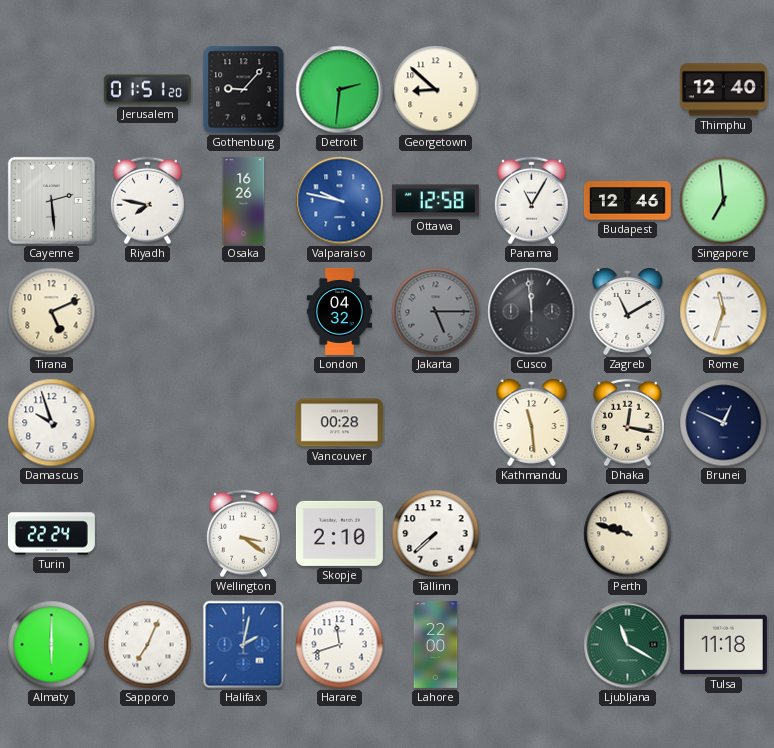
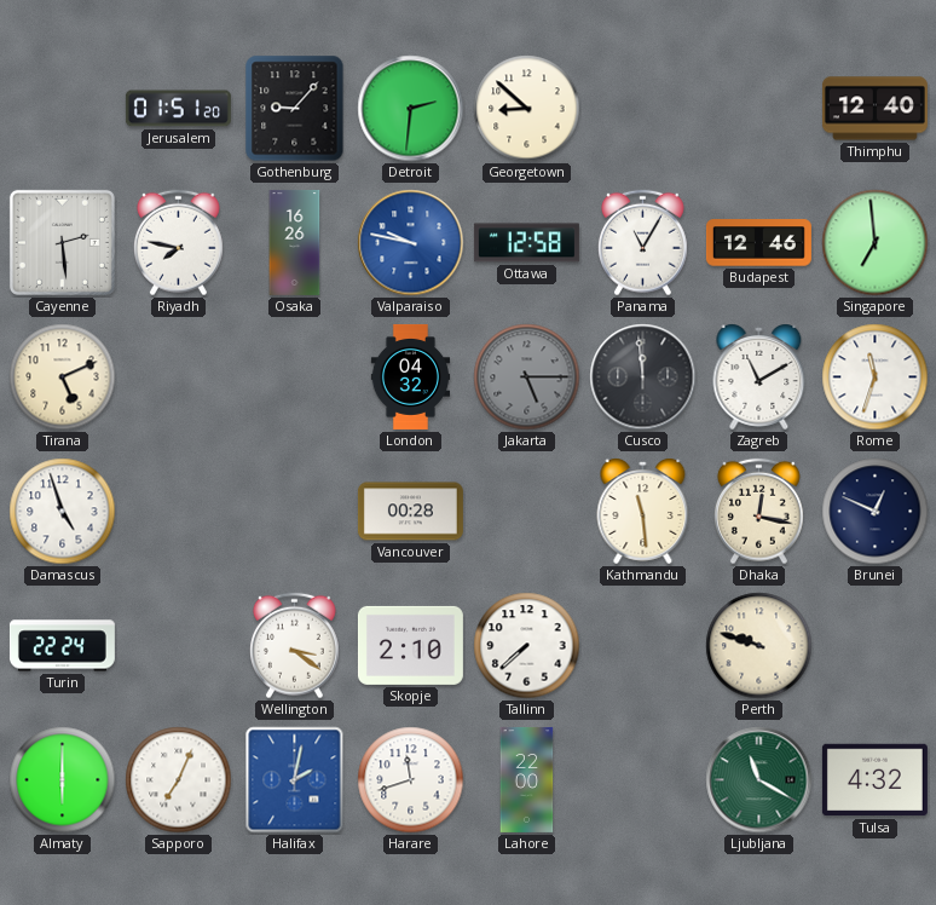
Damascus: 9:57 -> 4:57 (63, 512)
Tulsa: 11:18 -> 4:32 (874, 780)
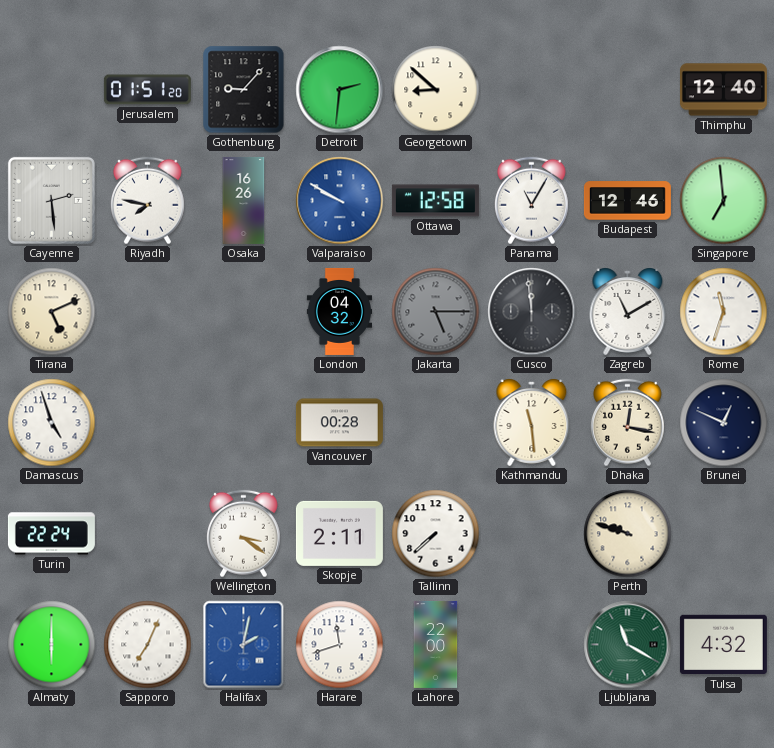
Valparaiso: 9:47 -> 9:50 (340, 201)
Skopje: 2:10 -> 2:11 (339, 533)
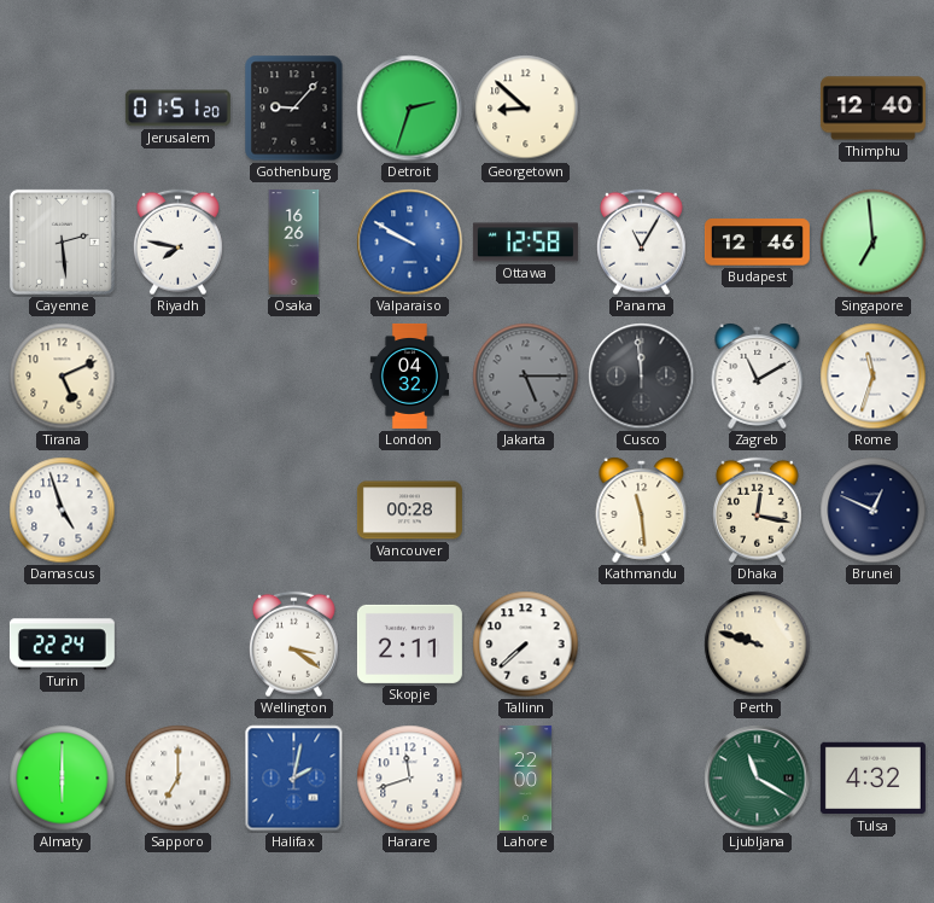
Detroit: 2:31 -> 2:33 (410, 109)
Sapporo: 7:04 -> 7:00 (179, 779)
